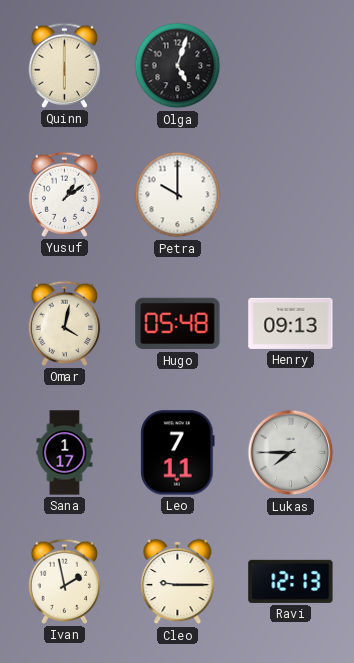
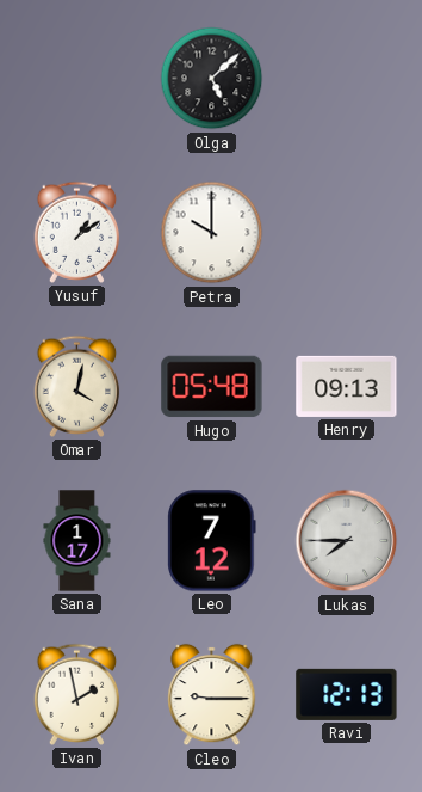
Quinn: 6:00 -> none (65, 65)
Olga: 5:03 -> 5:08 (212, 79)
Leo: 7:11 -> 7:12 (212, 541)
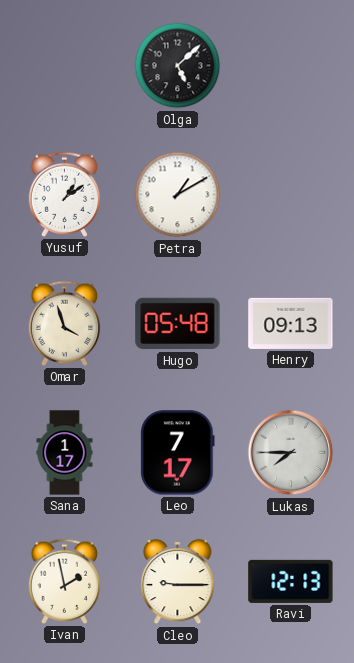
Petra: 10:00 -> 1:10 (178, 195)
Omar: 4:02 -> 3:57 (65, 323)
Leo: 7:12 -> 7:17 (178, 453)
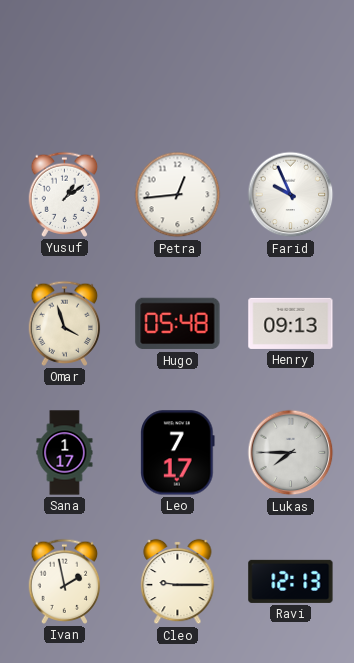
Olga: 5:08 -> none (178, 66)
Petra: 1:10 -> 12:44 (178, 195)
Farid: none -> 9:56 (291, 195)
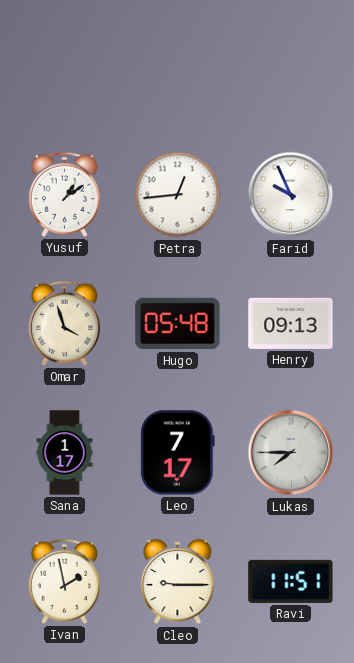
Ravi: 12:13 -> 11:51 (291, 581)
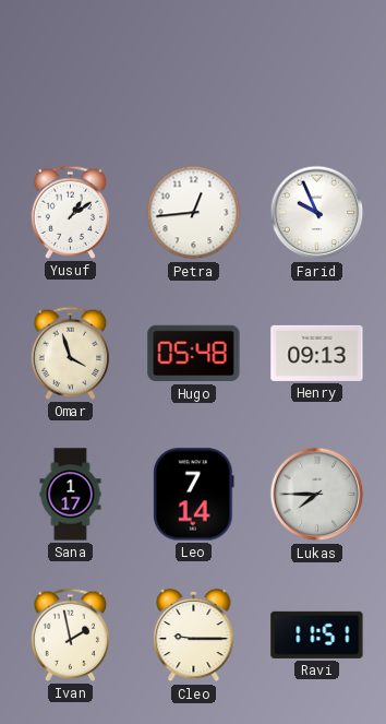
Leo: 7:17 -> 7:14 (194, 495)
